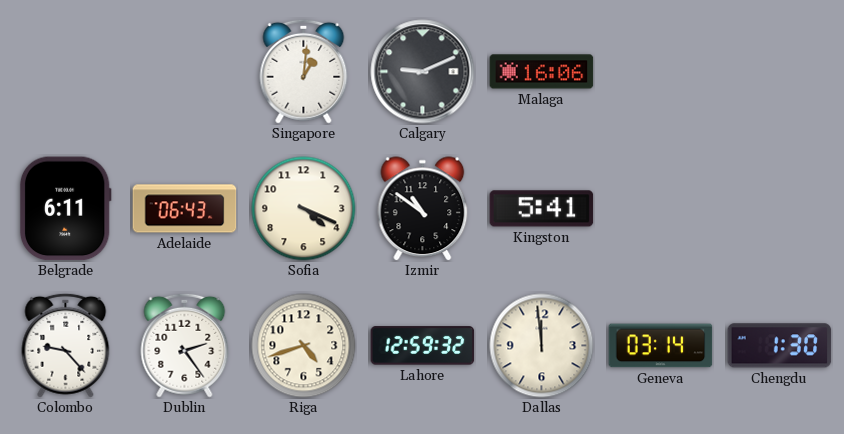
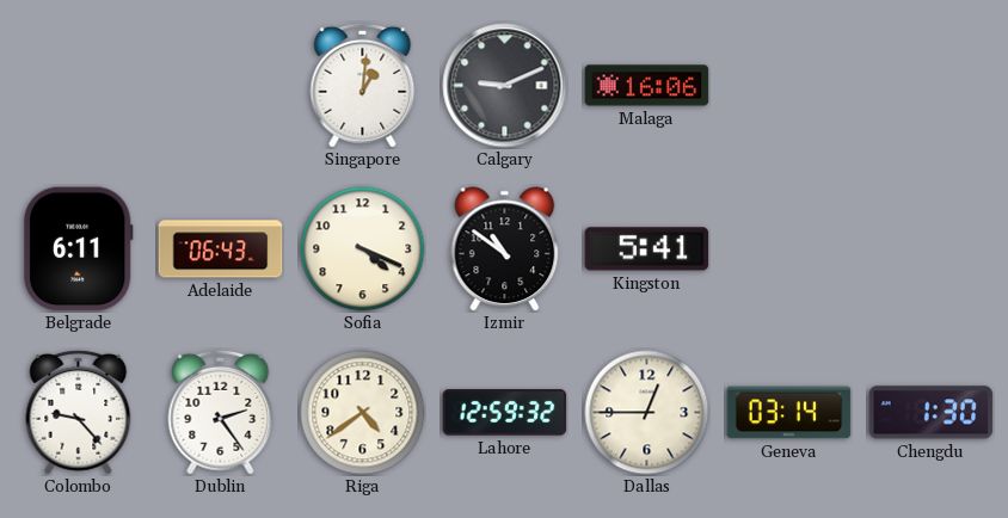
Riga: 4:42 -> 4:39 (363, 413)
Dallas: 11:59 -> 12:45 (647, 413)
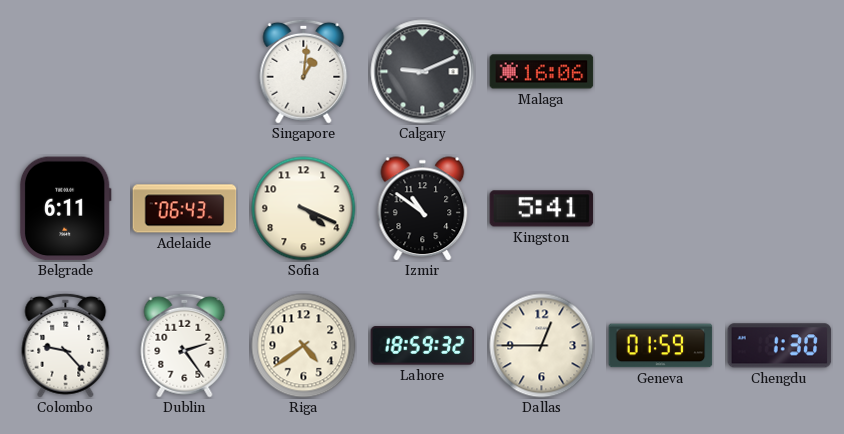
Lahore: 12:59 -> 18:59 (423, 346)
Geneva: 03:14 -> 01:59 (661, 346)
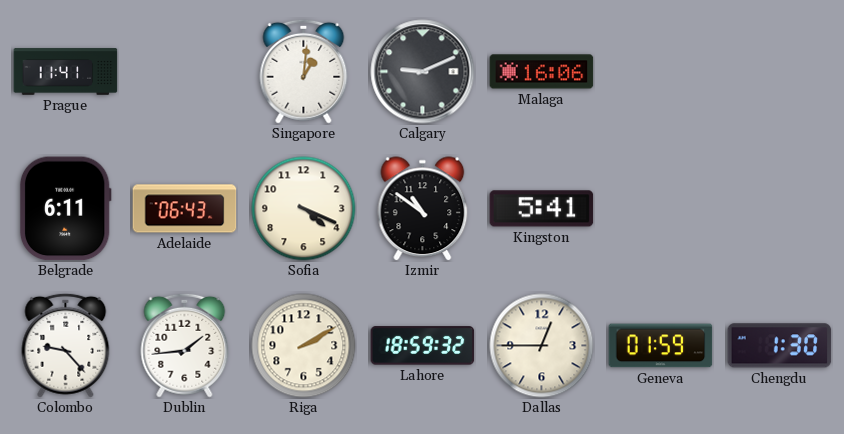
Prague: none -> 11:41 (66, 72)
Dublin: 2:24 -> 1:44 (185, 345)
Riga: 4:39 -> 2:10 (304, 346)
